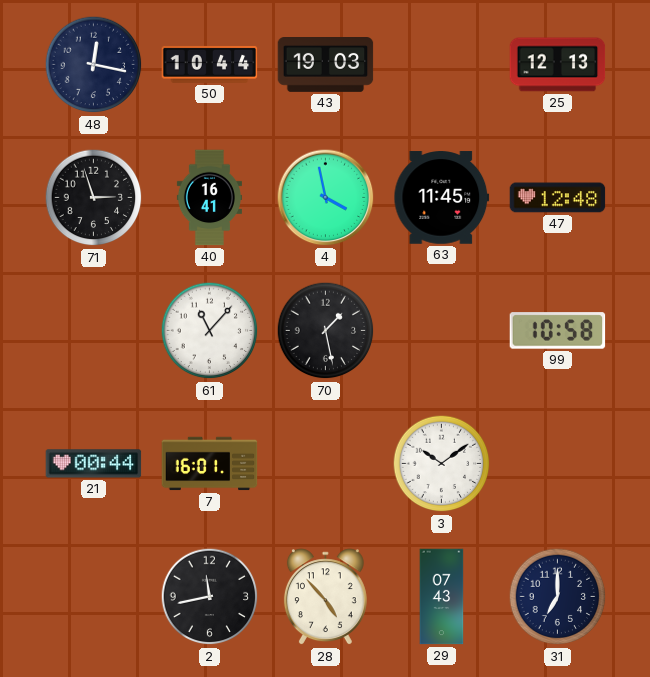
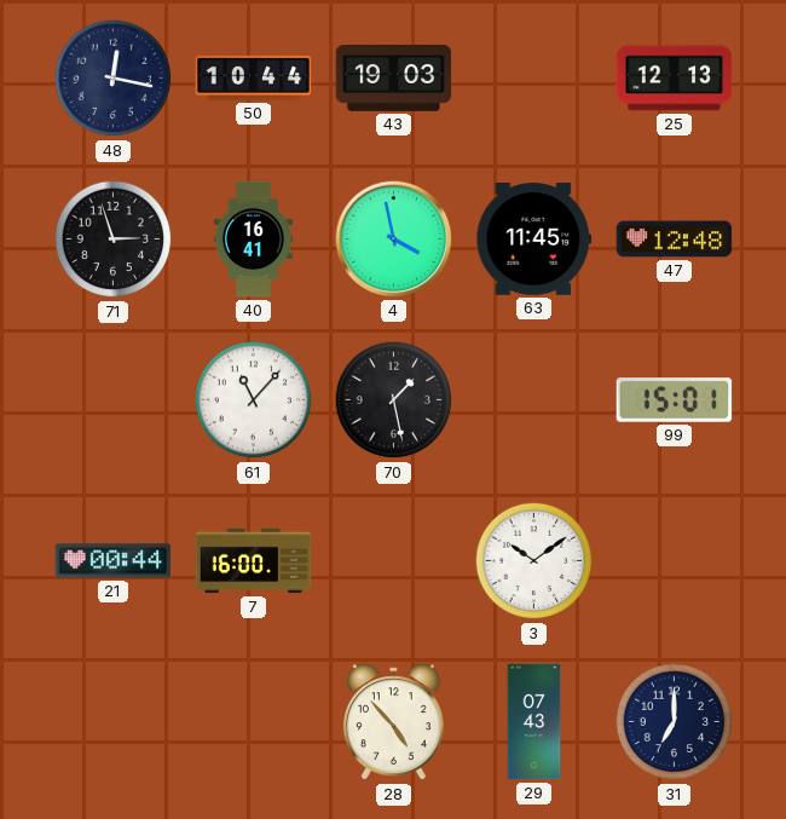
99: 10:58 -> 15:01 (675, 400)
7: 16:01 -> 16:00 (254, 561)
2: 11:43 -> none (210, 597)
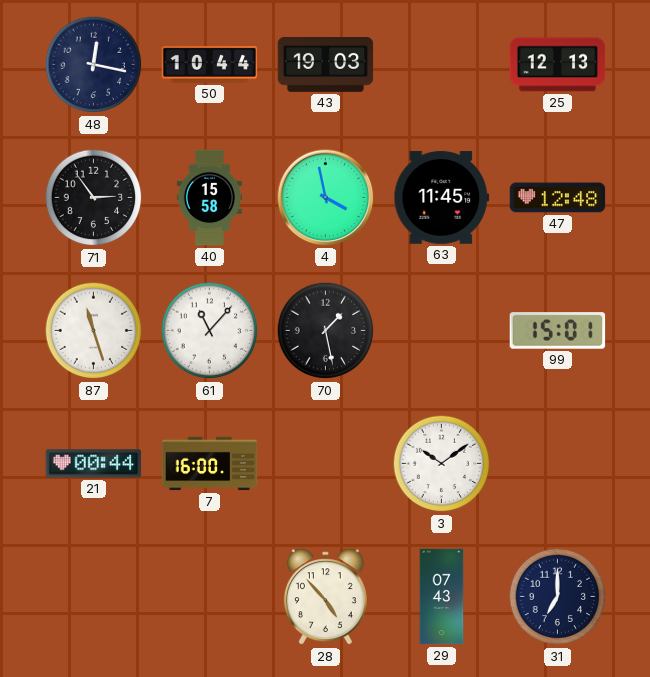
71: 2:57 -> 2:54 (94, 198)
40: 16:41 -> 15:58 (209, 198)
87: none -> 11:27 (94, 331)
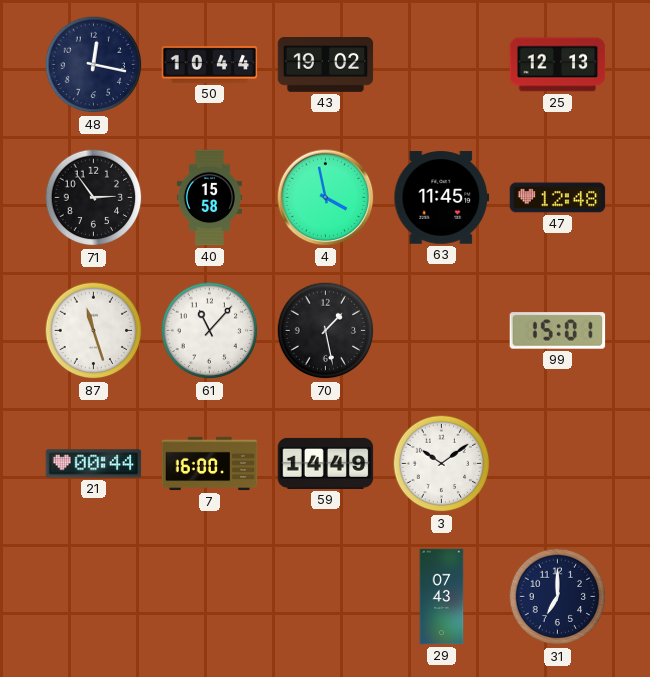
43: 19:03 -> 19:02 (326, 65)
59: none -> 14:49 (326, 463)
28: 4:53 -> none (325, 597)
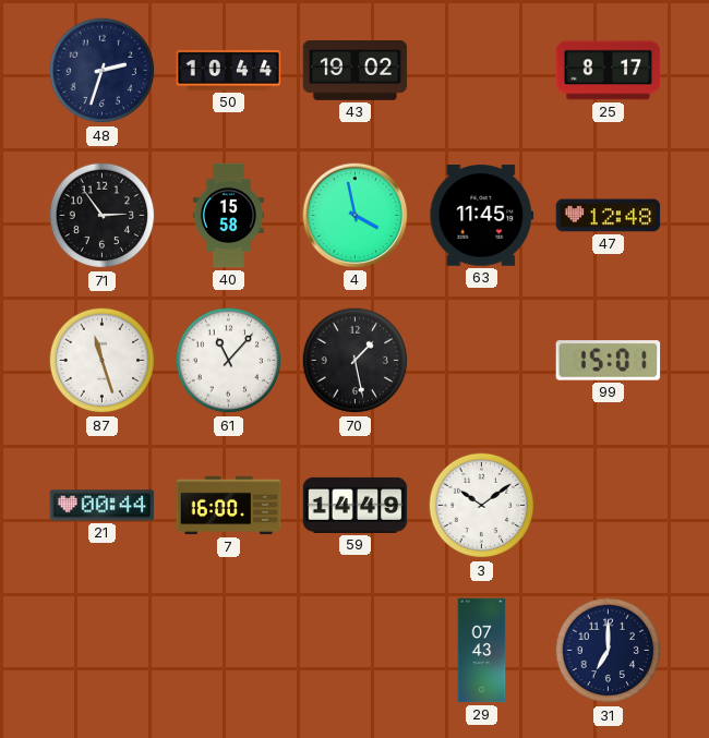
48: 12:17 -> 2:33 (103, 71)
25: 12:13 -> 8:17 (609, 71)
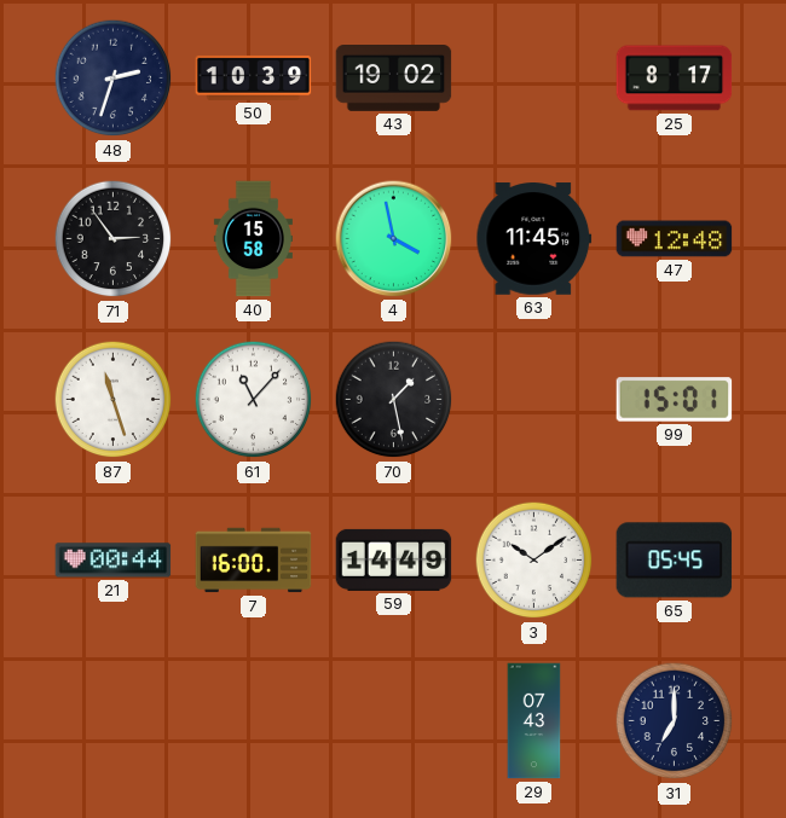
50: 10:44 -> 10:39 (254, 77)
65: none -> 05:45 (675, 561)
